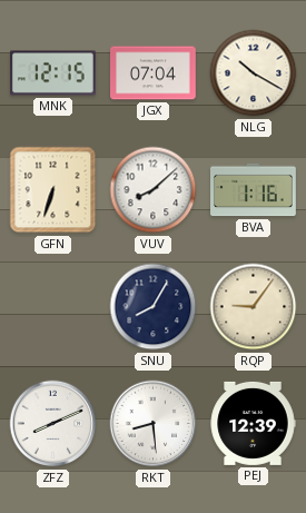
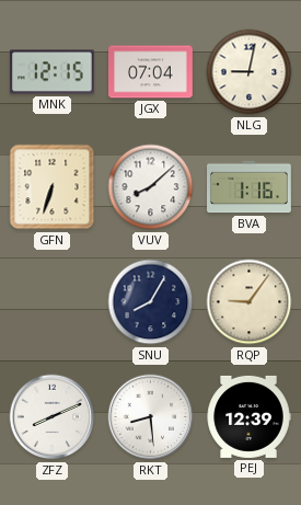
NLG: 10:20 -> 9:02 (250, 72)
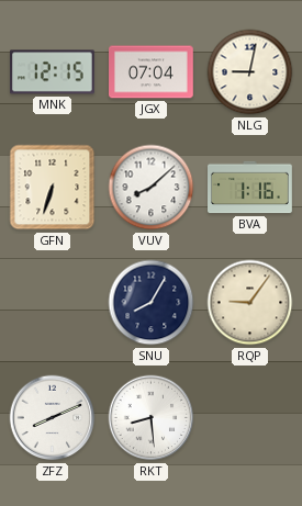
PEJ: 12:39 -> none (248, 416)
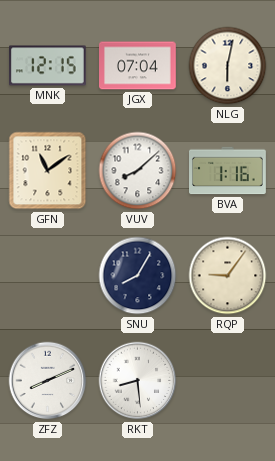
NLG: 9:02 -> 6:02 (228, 66)
GFN: 6:33 -> 11:09 (48, 171)
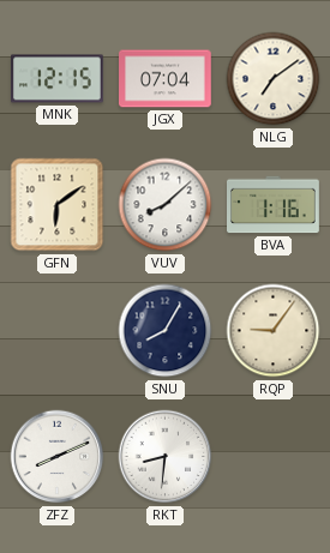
NLG: 6:02 -> 7:09 (274, 79)
GFN: 11:09 -> 6:09 (58, 205)
RKT: 8:29 -> 8:31 (166, 457)
